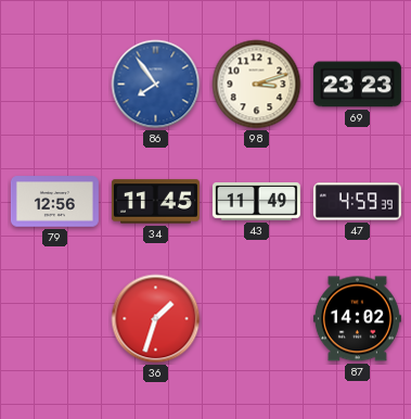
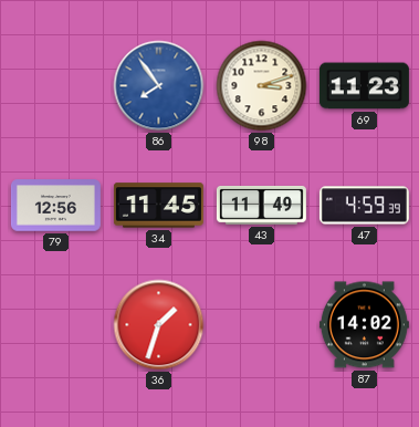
69: 23:23 -> 11:23 (364, 86)
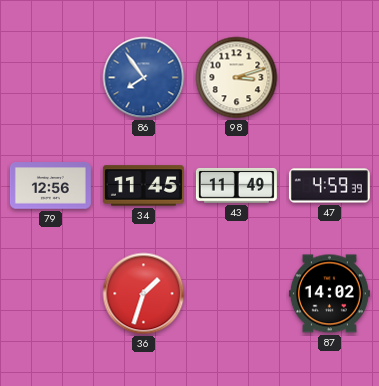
69: 11:23 -> none (364, 86)
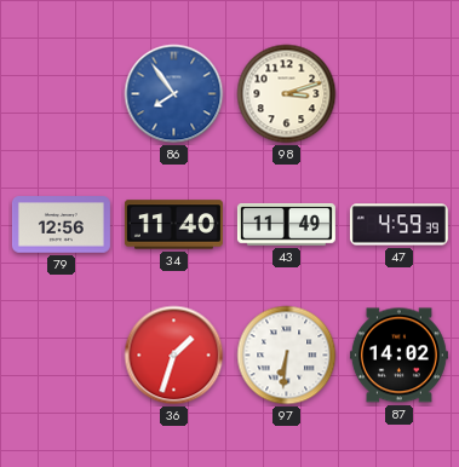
34: 11:45 -> 11:40 (173, 225)
97: none -> 6:31 (287, 356)
